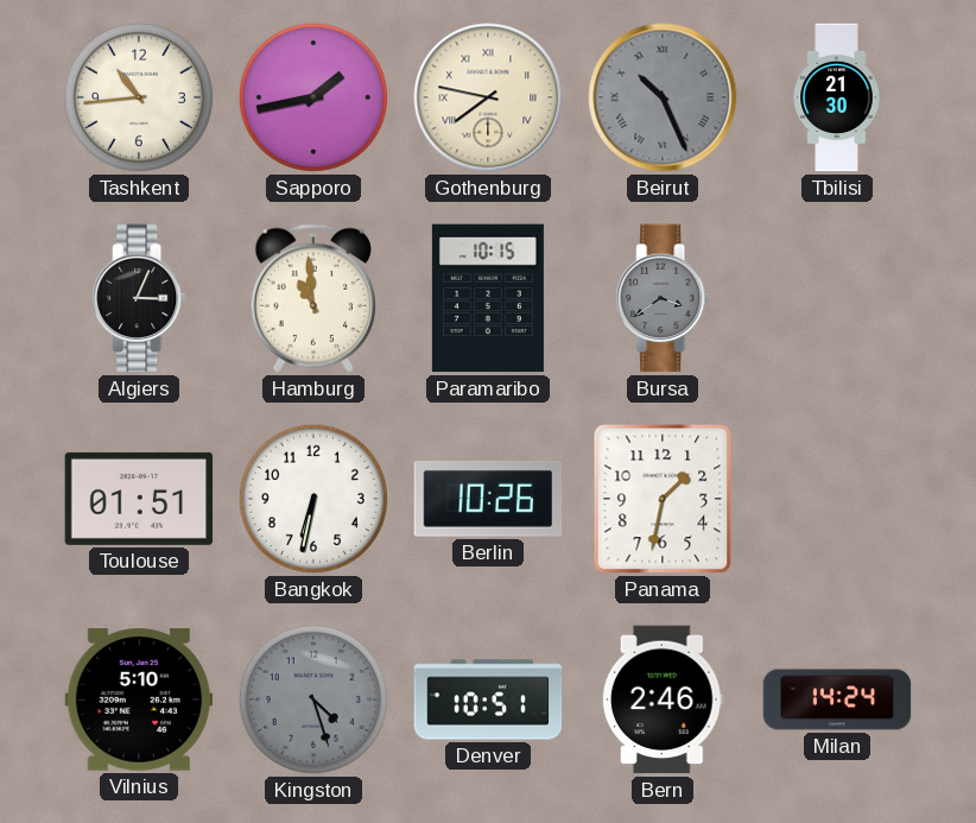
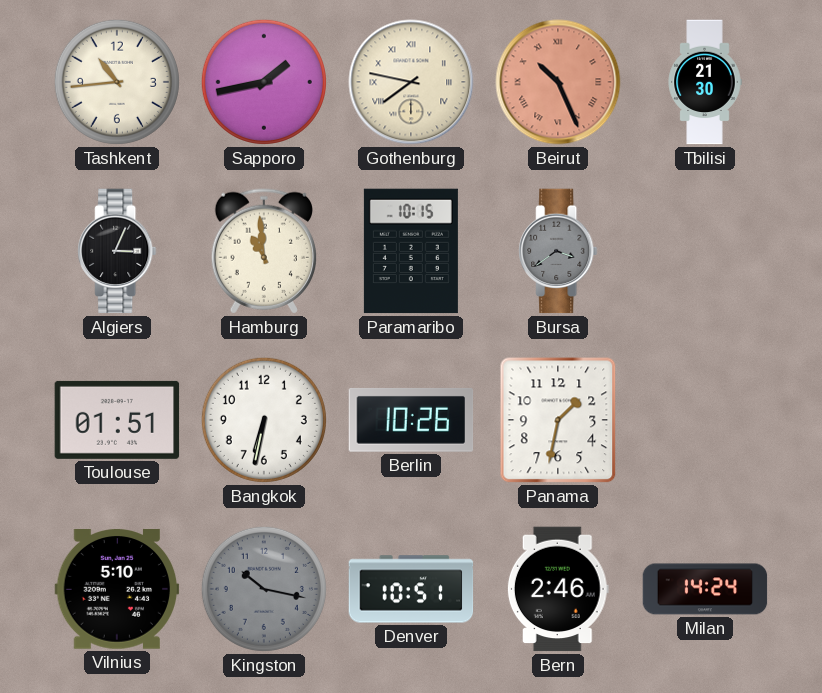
Beirut dial: grey -> salmon (558, 82)
Kingston: 4:27 -> 10:17 (264, 589)
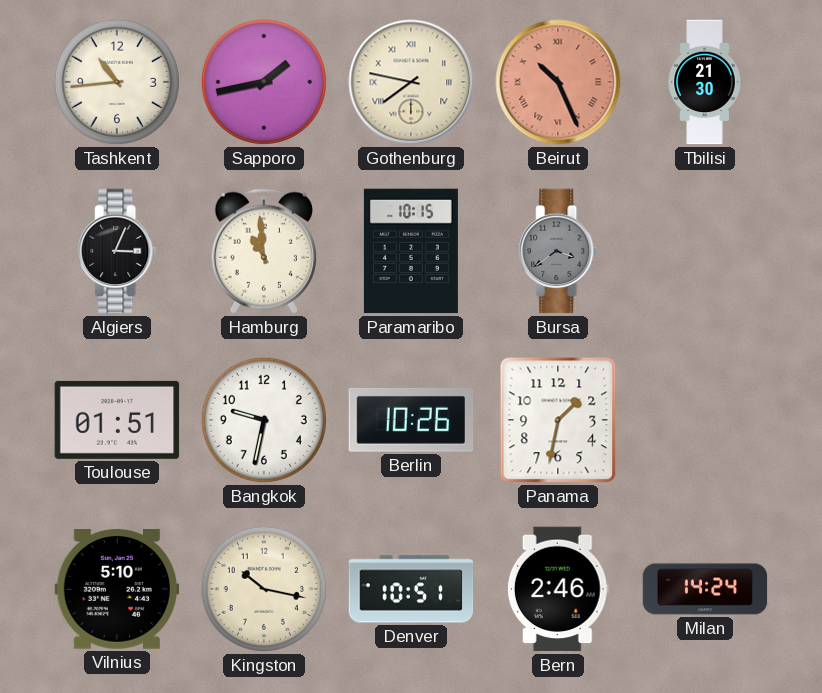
Bangkok: 6:32 -> 9:32 (264, 420)
Kingston dial: grey -> cream (264, 589)
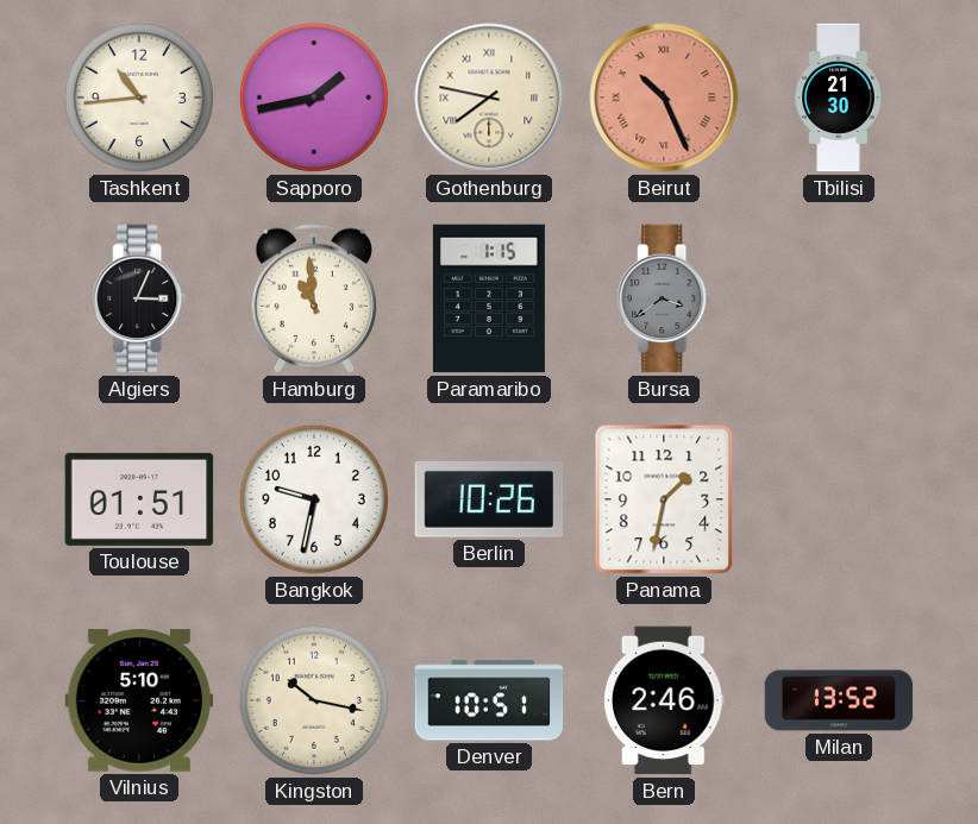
Paramaribo: 10:15 -> 1:15 (489, 298)
Milan: 14:24 -> 13:52 (839, 700)
